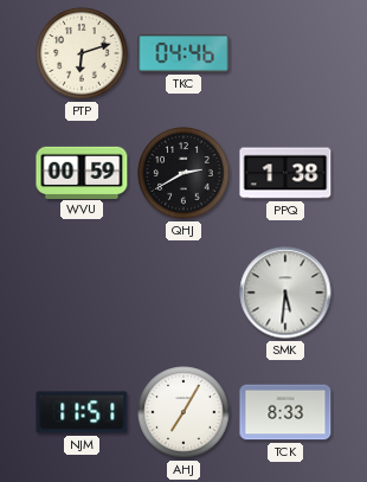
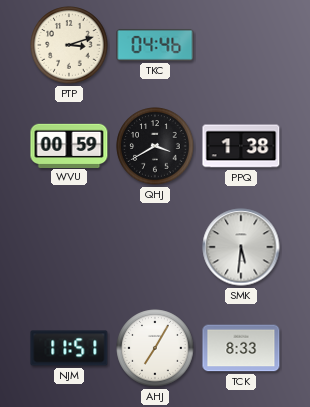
PTP: 6:12 -> 3:12 (69, 45)
QHJ: 2:40 -> 3:40 (155, 146)
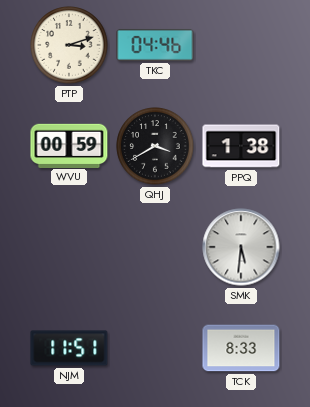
AHJ: 7:05 -> none (155, 348)
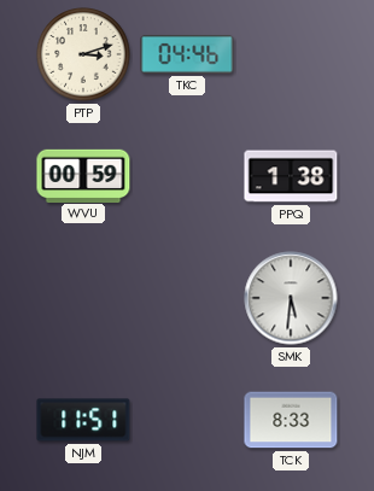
QHJ: 3:40 -> none (155, 146)
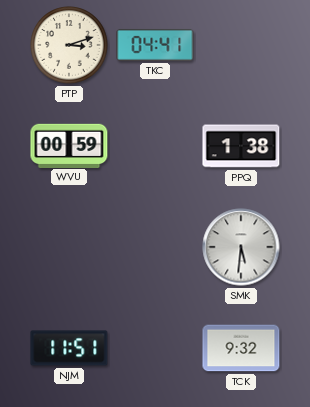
TKC: 04:46 -> 04:41 (155, 45)
TCK: 8:33 -> 9:32 (241, 348)
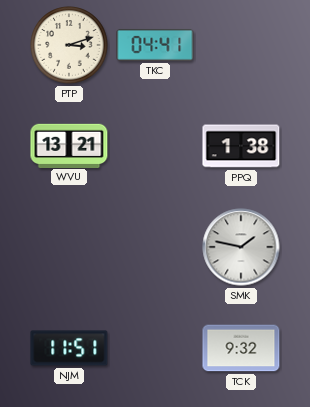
WVU: 00:59 -> 13:21 (69, 145)
SMK: 5:31 -> 1:47 (241, 247)
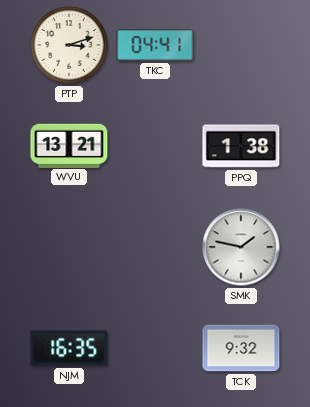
NJM: 11:51 -> 16:35 (69, 348)
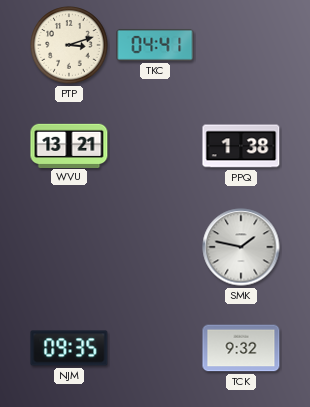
NJM: 16:35 -> 09:35 (69, 348)
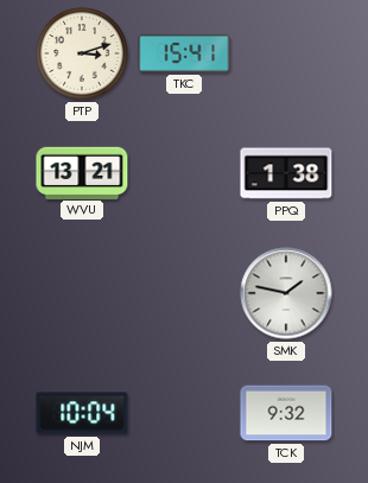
TKC: 04:41 -> 15:41 (184, 53)
NJM: 09:35 -> 10:04 (82, 413)
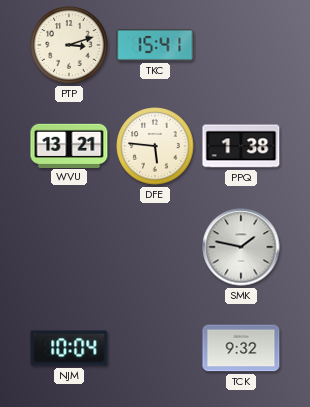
DFE: none -> 5:46 (155, 146)
